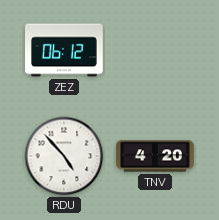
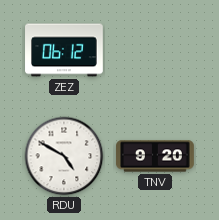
RDU: 4:53 -> 4:50 (64, 156)
TNV: 4:20 -> 9:20 (155, 156)
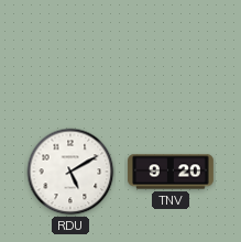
ZEZ: 06:12 -> none (64, 50)
RDU: 4:50 -> 5:10 (70, 172)
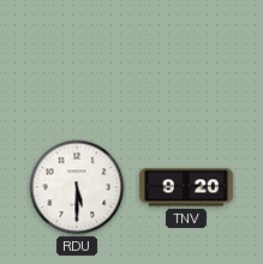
RDU: 5:10 -> 5:30 (77, 187)
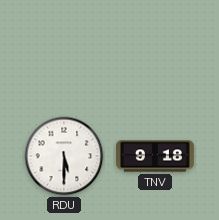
TNV: 9:20 -> 9:18 (155, 156)
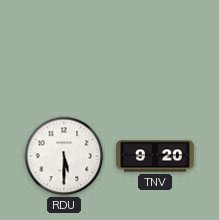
TNV: 9:18 -> 9:20 (155, 156)
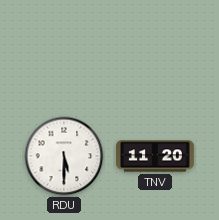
TNV: 9:20 -> 11:20 (155, 156)
